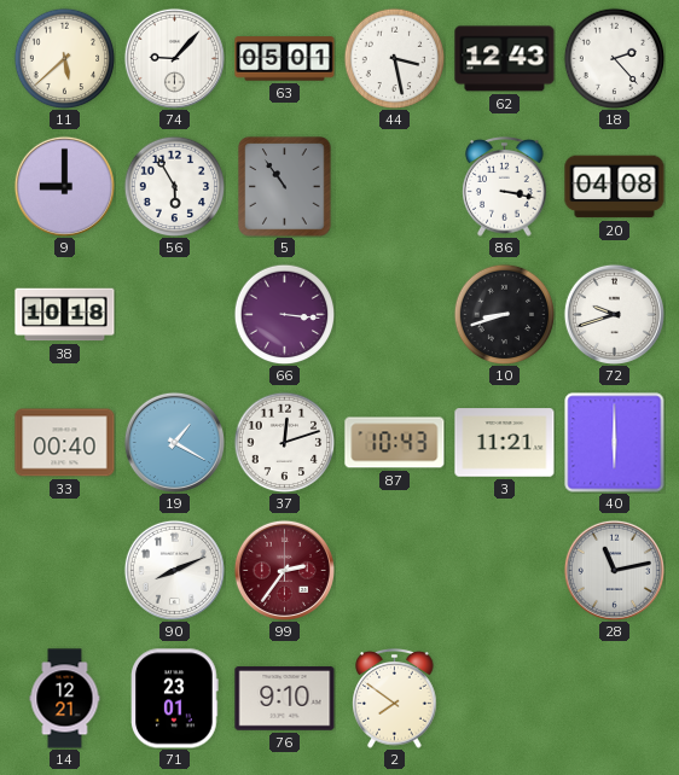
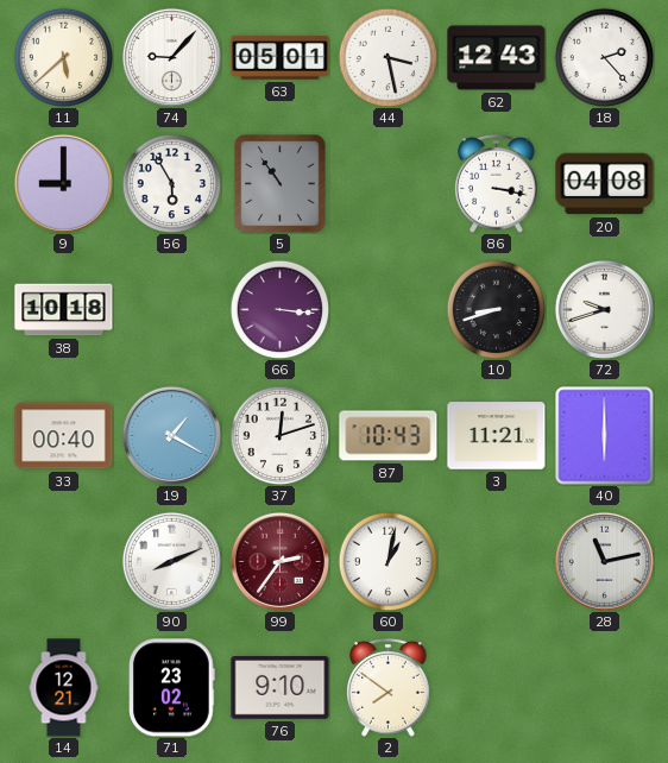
60: none -> 1:02 (387, 561)
71: 23:01 -> 23:02 (172, 688)
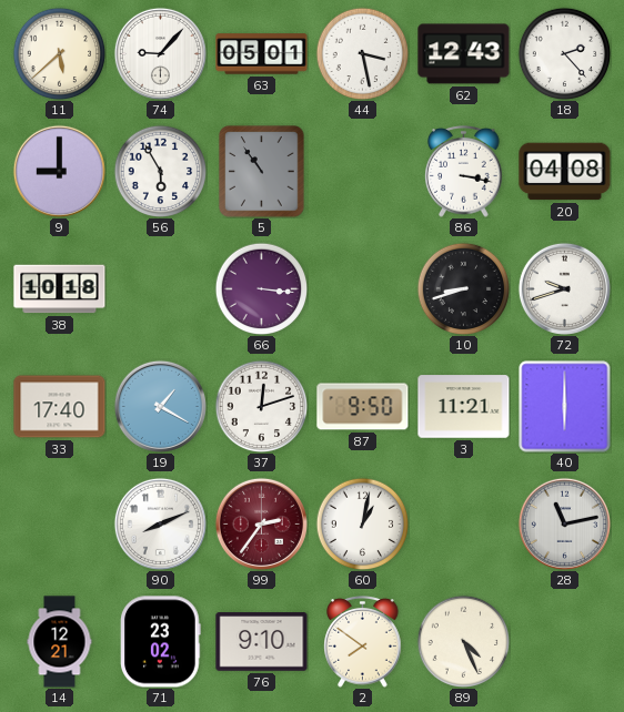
33: 00:40 -> 17:40 (60, 407)
87: 10:43 -> 9:50 (363, 407)
89: none -> 4:26 (463, 641)
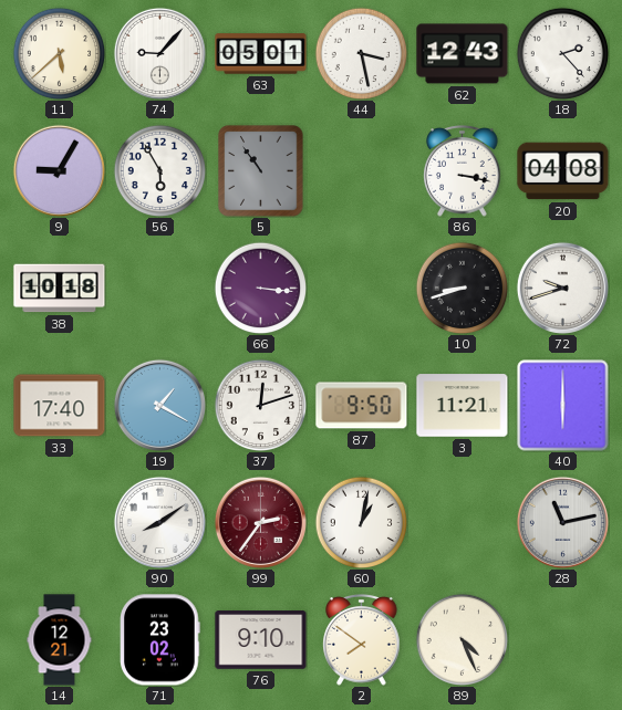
9: 9:00 -> 9:05 (59, 170)
90: 8:11 -> 8:09 (159, 522)
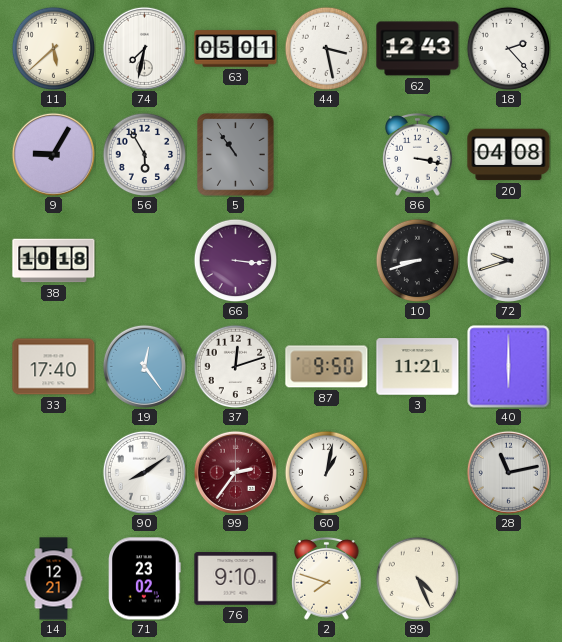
74: 9:07 -> 7:32 (144, 48)
19: 1:20 -> 12:24 (144, 366)
2: 7:51 -> 7:48 (327, 579)
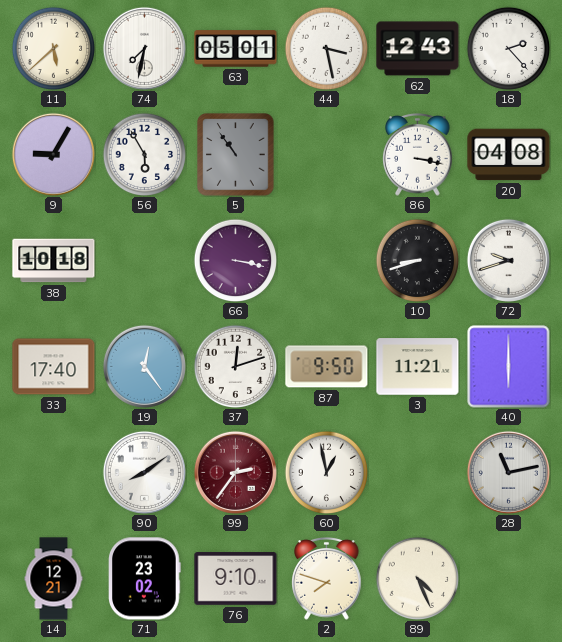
66: 3:16 -> 3:17 (235, 260)
60: 1:02 -> 12:58 (326, 472)
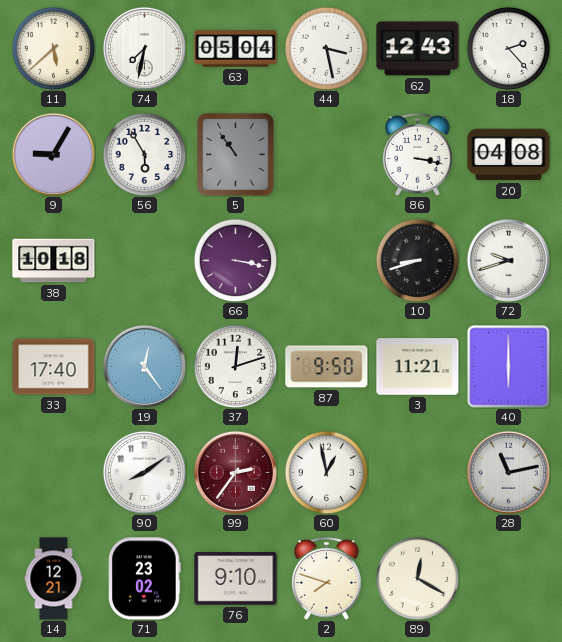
63: 05:01 -> 05:04 (236, 49)
89: 4:26 -> 12:20 (417, 578)
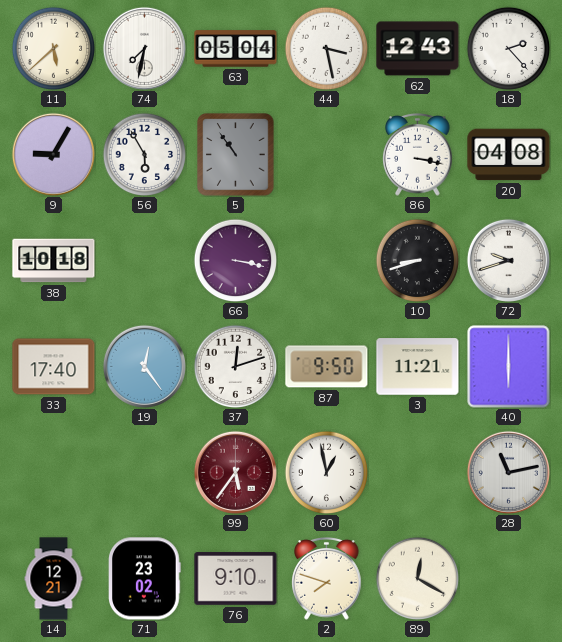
90: 8:09 -> none (144, 472)
99: 2:36 -> 5:36 (235, 472)
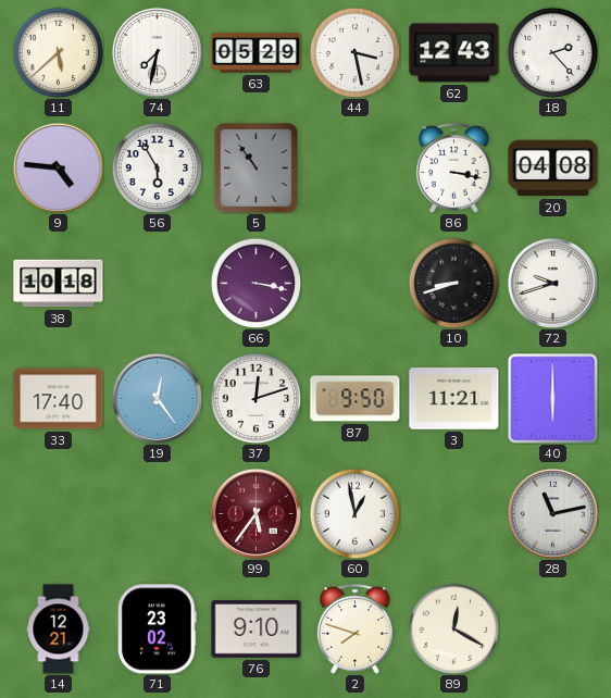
63: 05:04 -> 05:29 (257, 53)
9: 9:05 -> 4:46 (58, 167)
